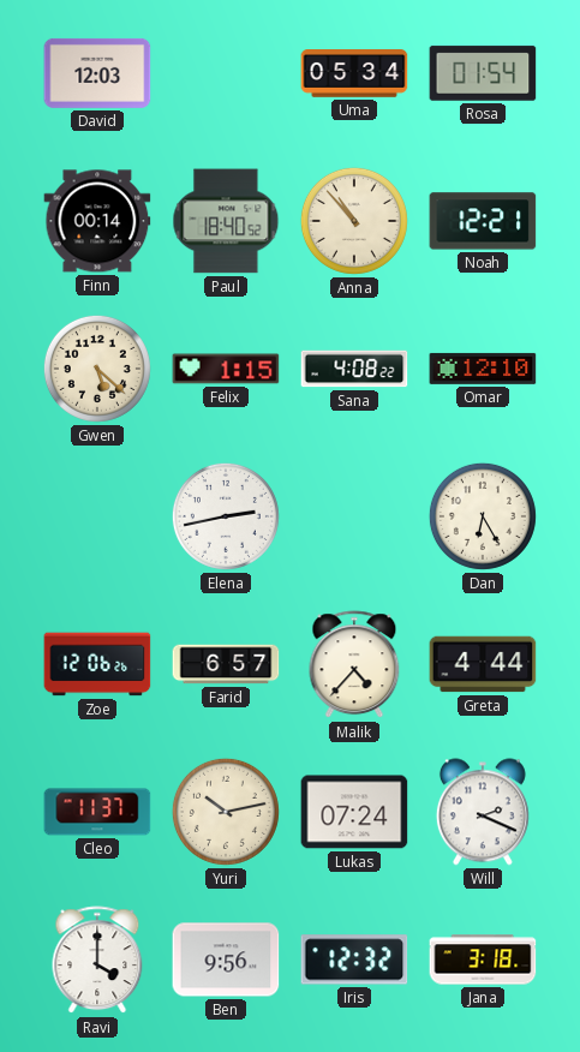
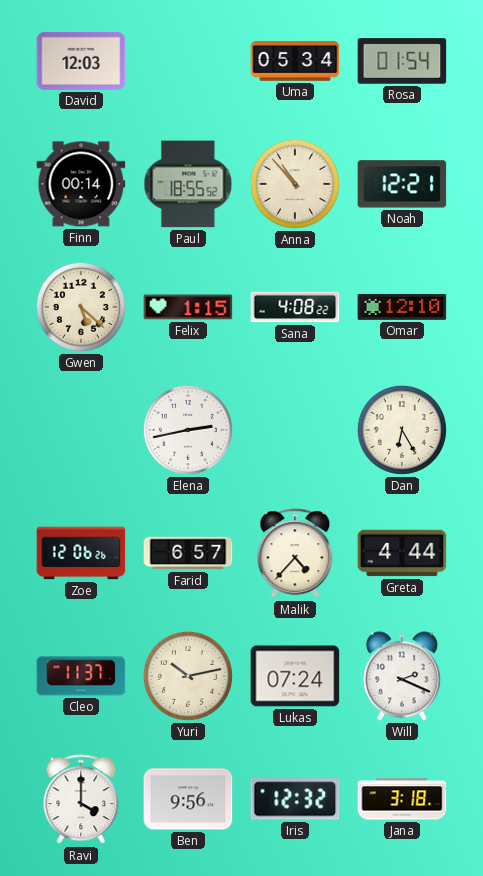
Paul: 18:40 -> 18:55 (188, 184)
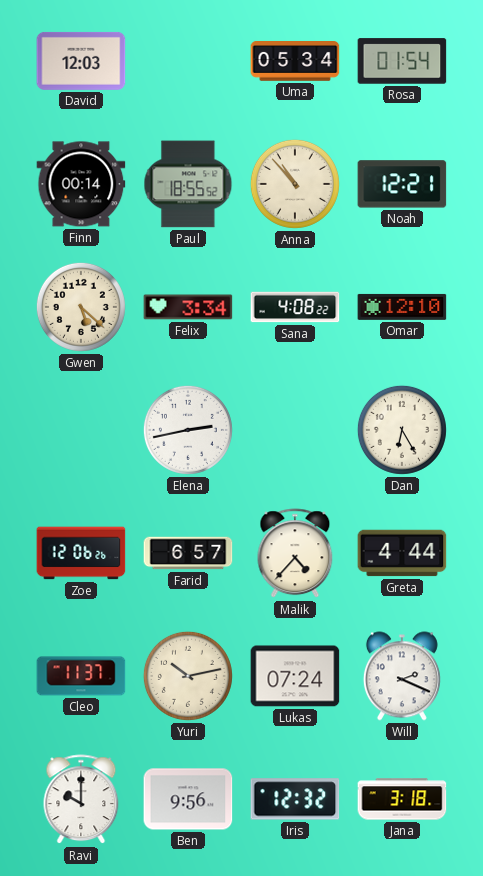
Felix: 1:15 -> 3:34 (188, 307)
Ravi: 4:00 -> 10:00 (81, 800)
